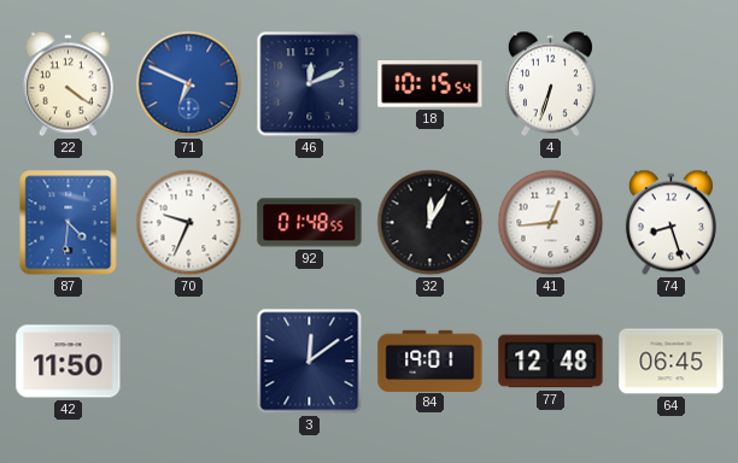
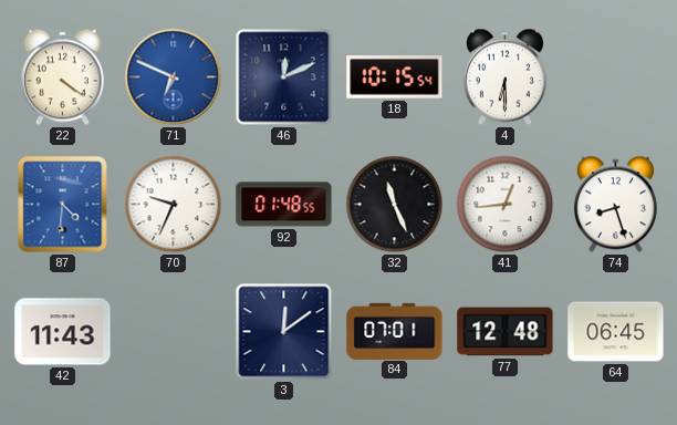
4: 6:33 -> 6:30 (504, 77)
32: 12:05 -> 11:26 (395, 205)
42: 11:50 -> 11:43 (63, 332)
84: 19:01 -> 07:01 (395, 331)
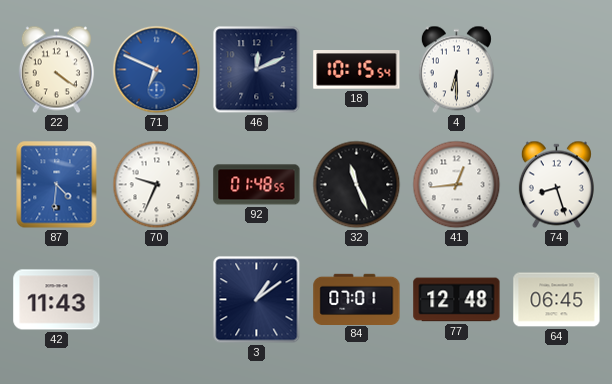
3: 12:09 -> 1:09 (257, 300)
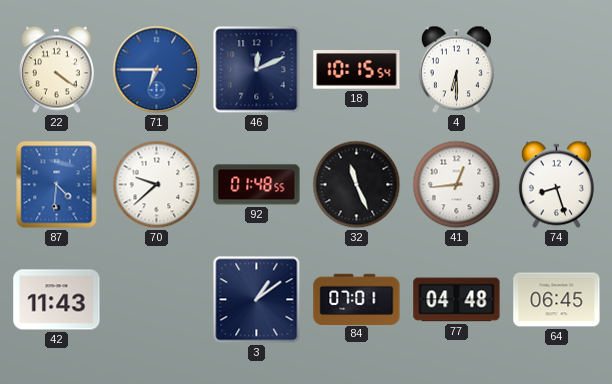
71: 6:49 -> 6:45 (157, 70)
70: 9:34 -> 9:38 (157, 185)
77: 12:48 -> 04:48 (457, 300)
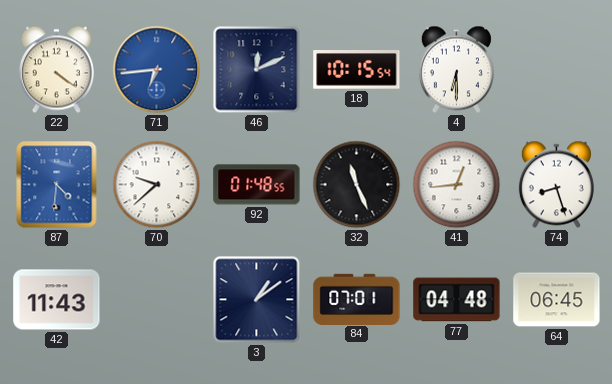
71: 6:45 -> 6:44 (157, 70)
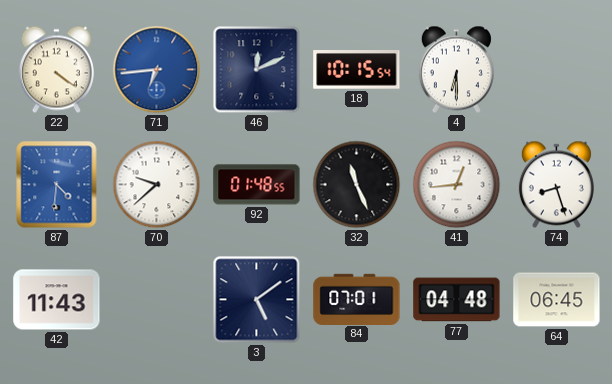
3: 1:09 -> 5:09 (257, 300)
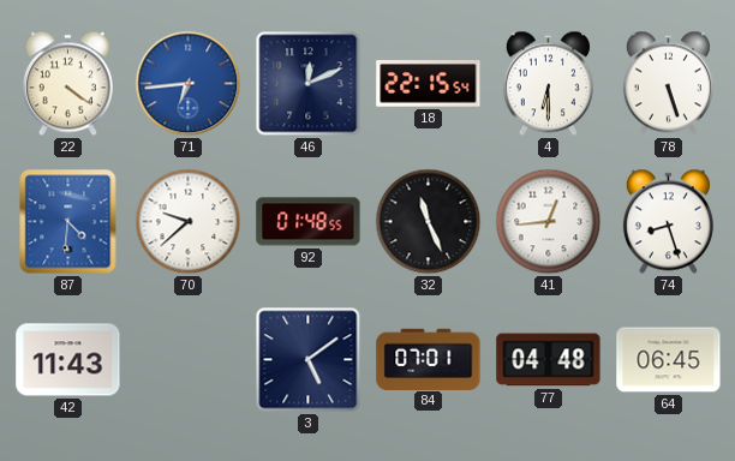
18: 10:15 -> 22:15 (429, 84)
78: none -> 5:27 (668, 84)
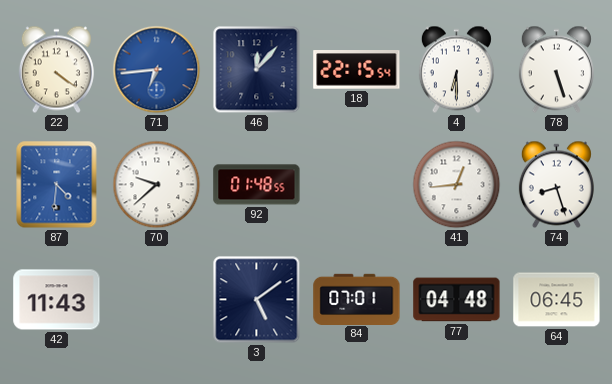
46: 12:11 -> 12:07 (257, 70)
32: 11:26 -> none (429, 222)
